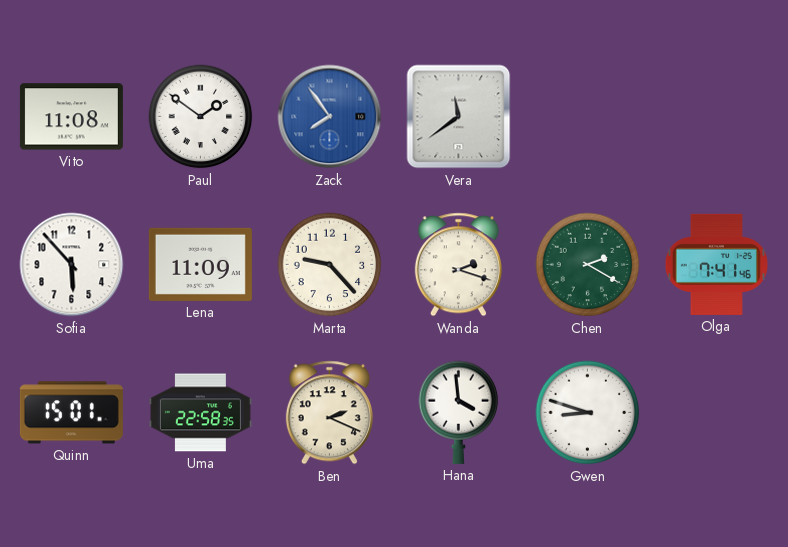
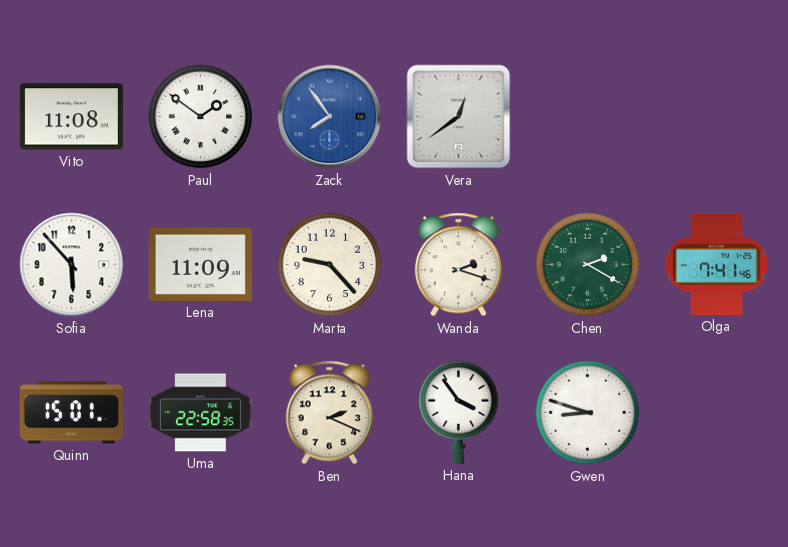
Vera: 11:39 -> 12:39 (459, 117)
Hana: 3:59 -> 3:54 (459, 412)
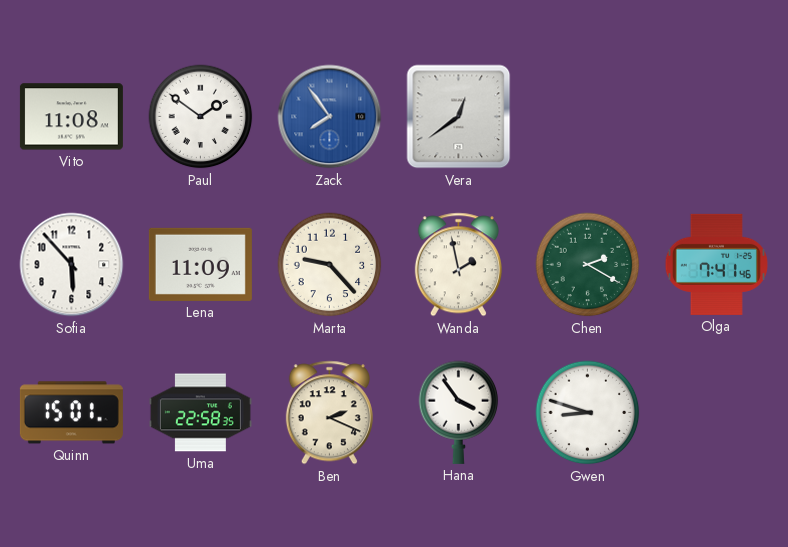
Wanda: 2:18 -> 1:58 (458, 265)
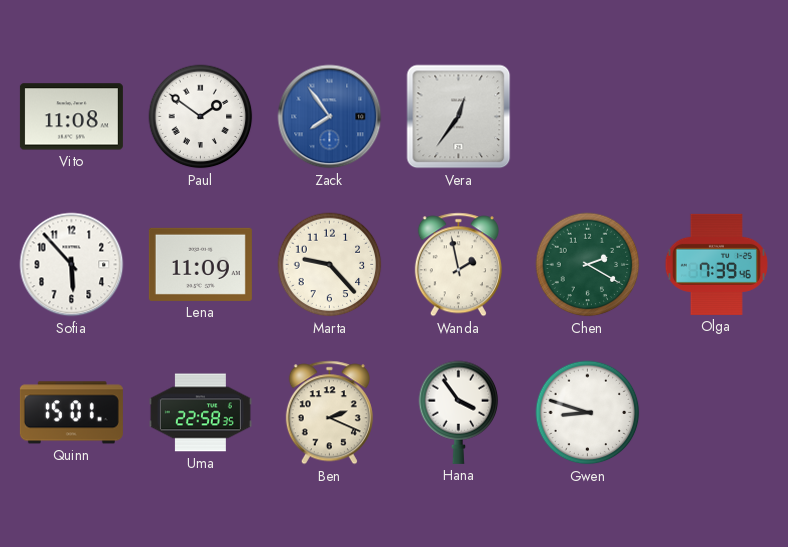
Vera: 12:39 -> 12:36 (459, 117)
Olga: 7:41 -> 7:39 (716, 264)
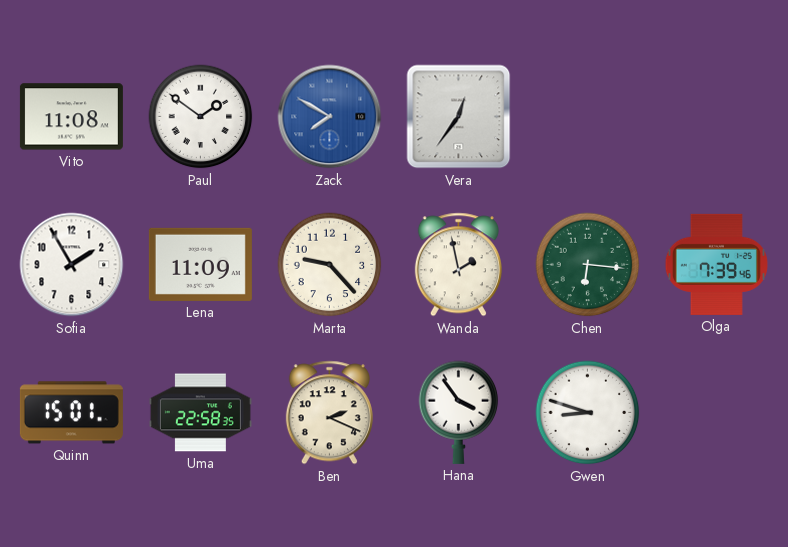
Zack: 7:54 -> 7:50 (330, 117)
Sofia: 5:53 -> 1:55 (72, 265)
Chen: 2:20 -> 6:16 (588, 265)
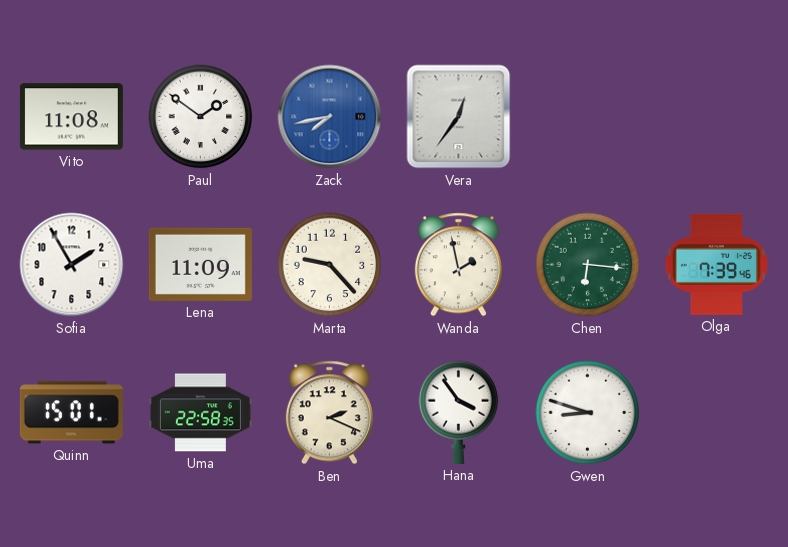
Zack: 7:50 -> 7:43 (330, 117)
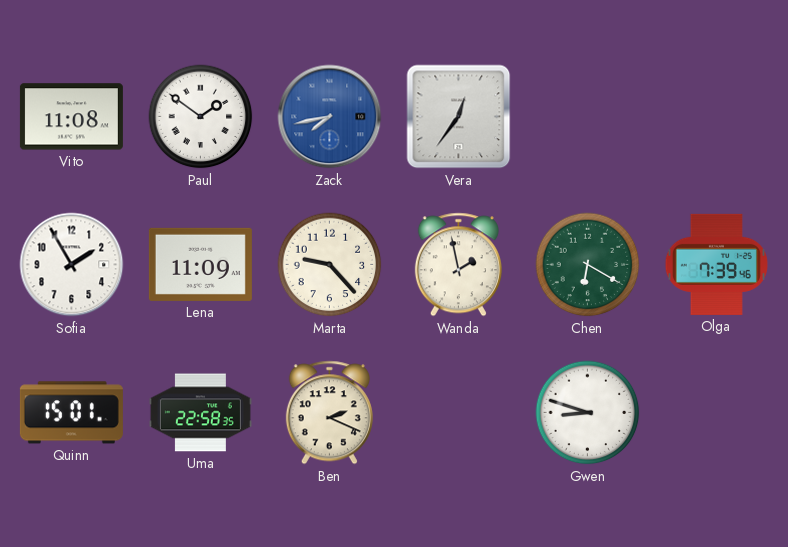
Chen: 6:16 -> 6:20 (588, 265)
Hana: 3:54 -> none (459, 412)
